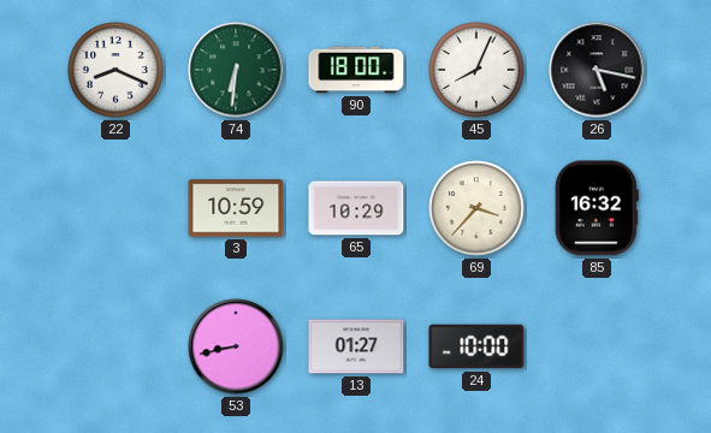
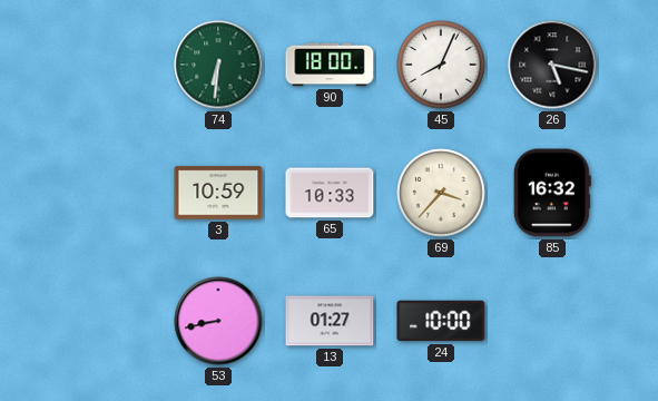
22: 8:19 -> none (115, 70)
65: 10:29 -> 10:33 (330, 193)
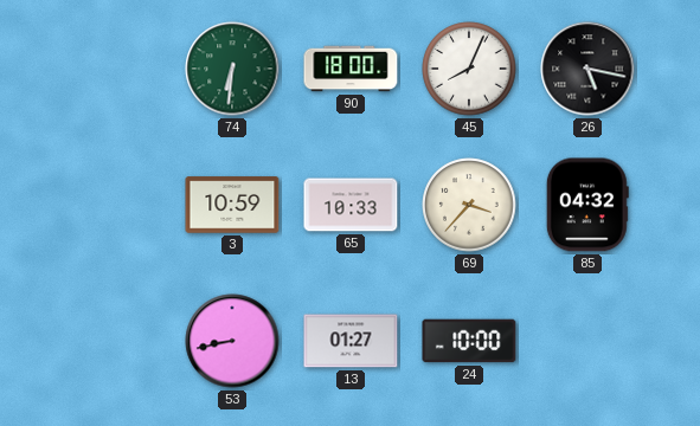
85: 16:32 -> 04:32 (587, 205)
